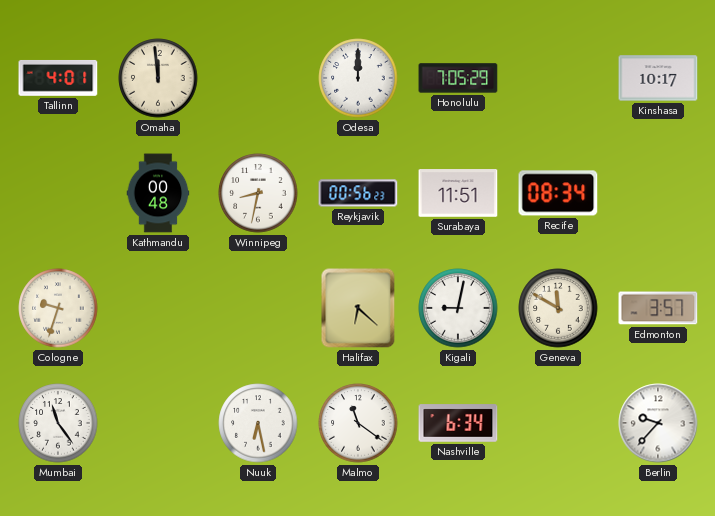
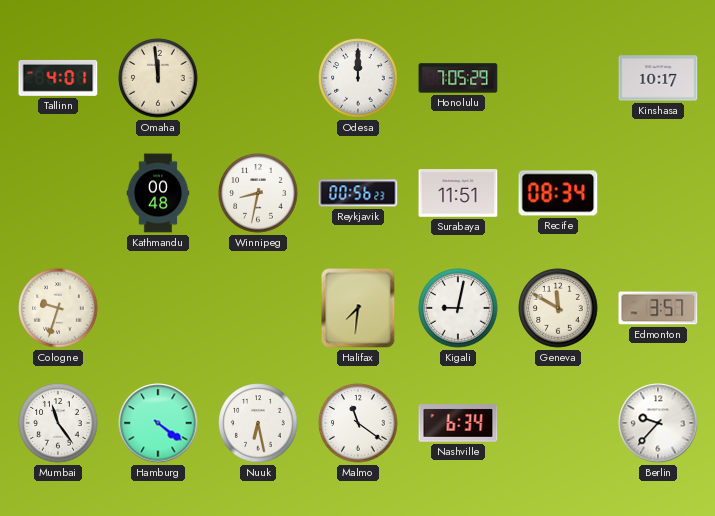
Halifax: 6:22 -> 7:31 (358, 308)
Hamburg: none -> 4:21 (158, 423)
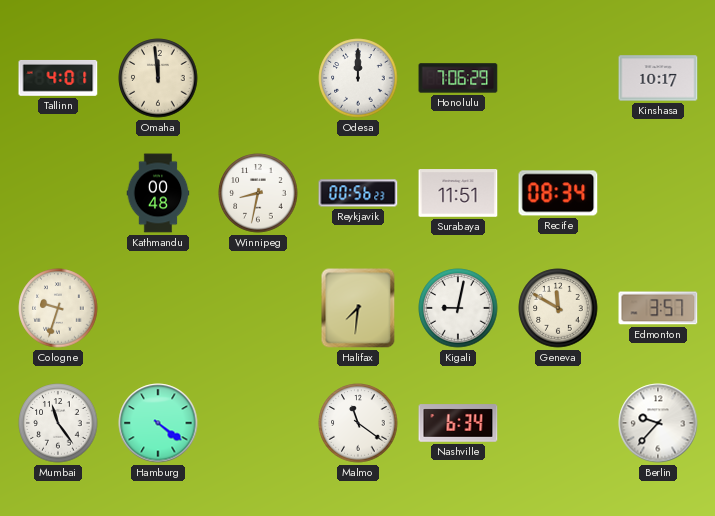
Honolulu: 7:05 -> 7:06 (458, 78)
Nuuk: 6:28 -> none (258, 423)
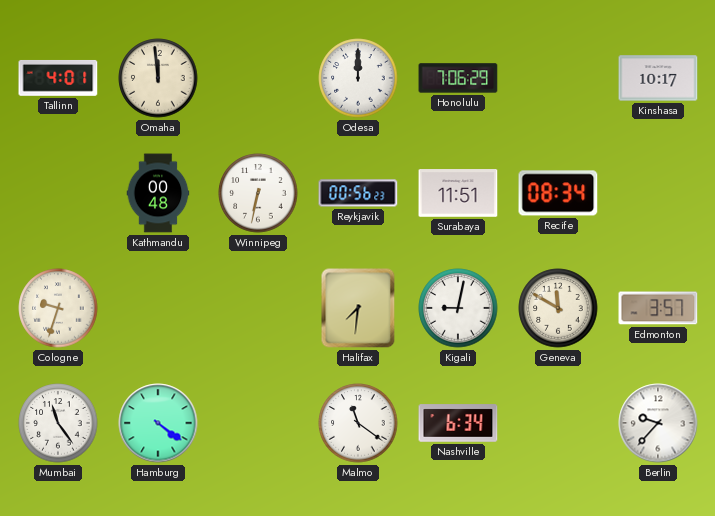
Winnipeg: 8:32 -> 6:32 (258, 193)
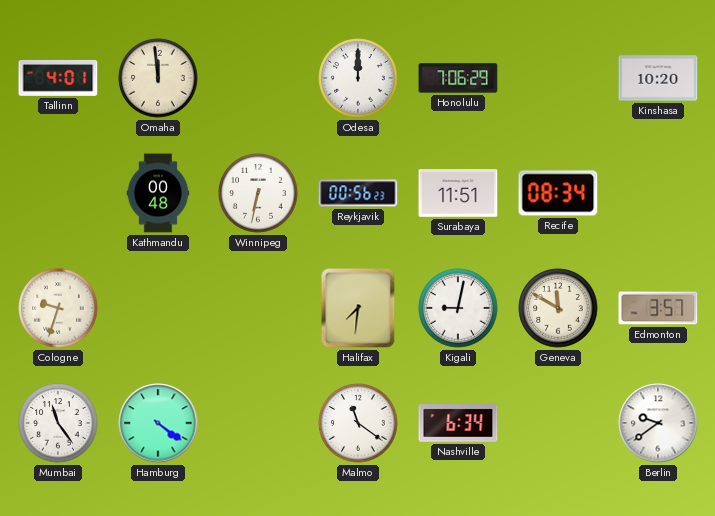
Kinshasa: 10:17 -> 10:20 (658, 78)
Berlin: 9:37 -> 9:39 (658, 423)
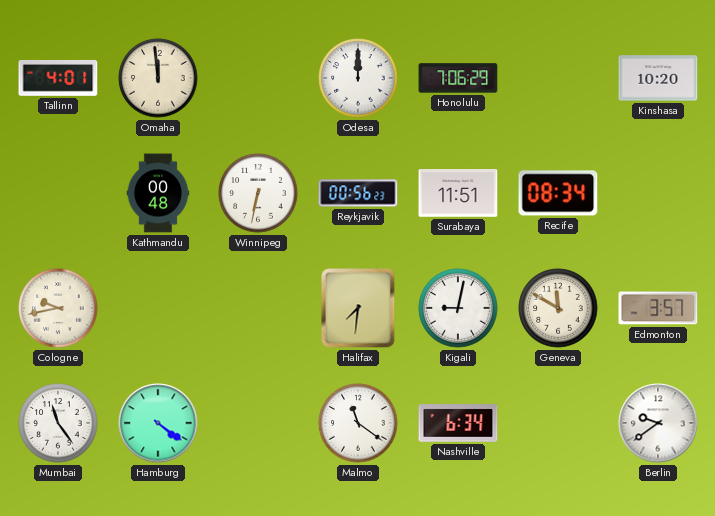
Cologne: 9:33 -> 9:43 (58, 308)
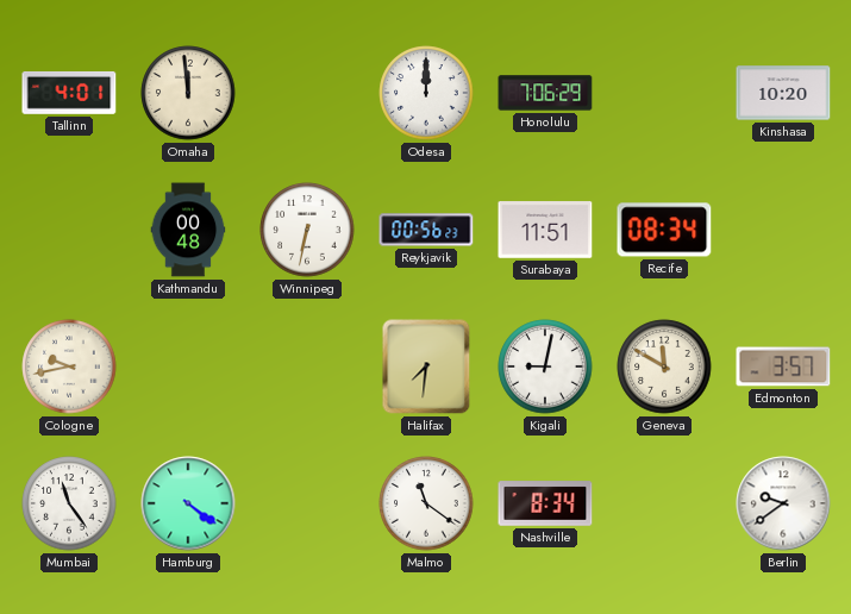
Nashville: 6:34 -> 8:34 (545, 503)
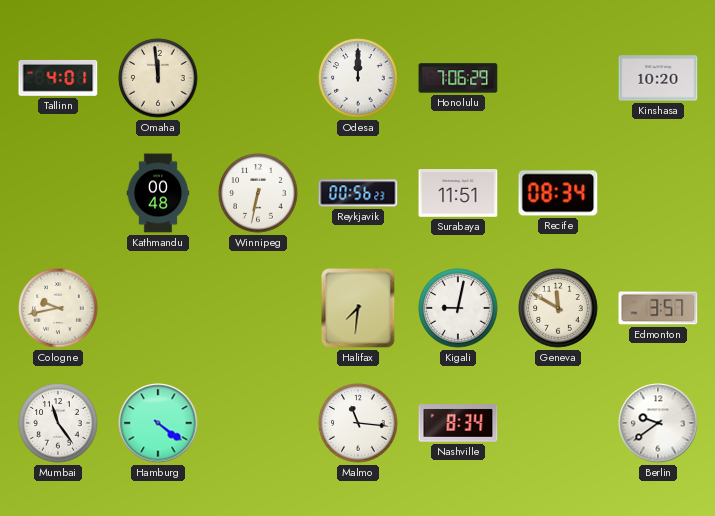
Malmo: 11:21 -> 11:16 (358, 423)
